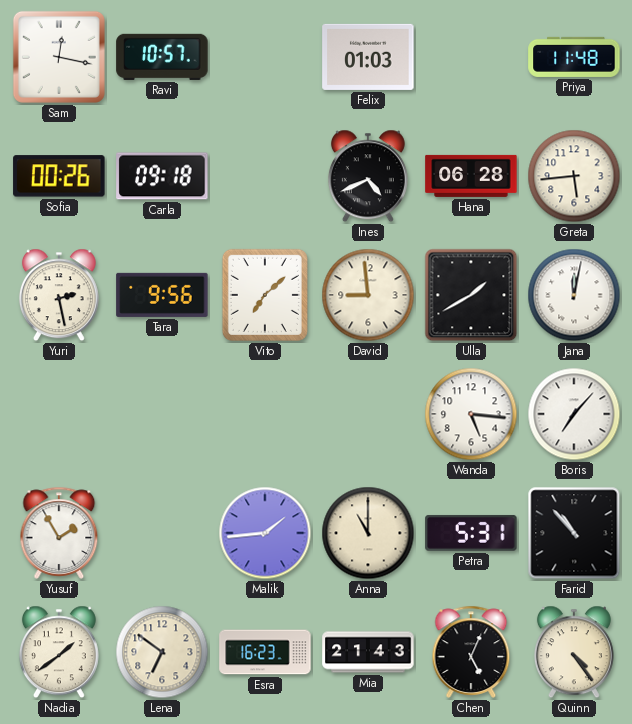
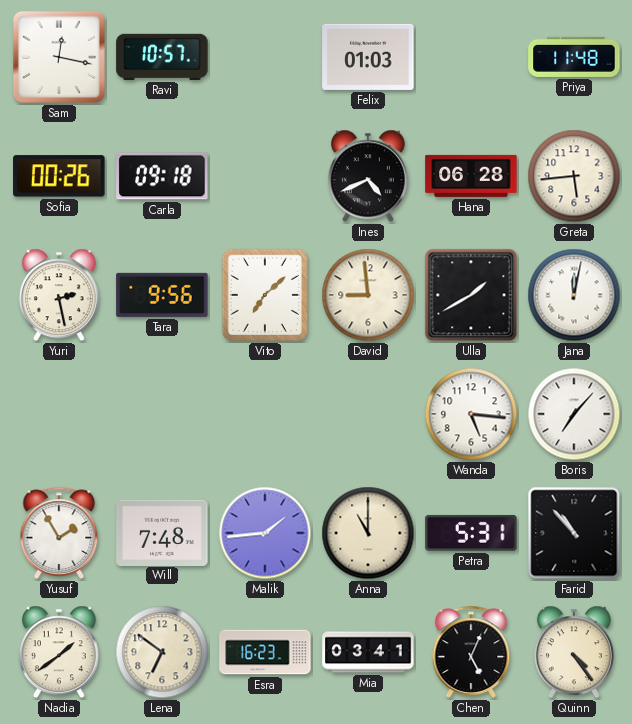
Will: none -> 7:48 (162, 532)
Mia: 21:43 -> 03:41 (368, 652)
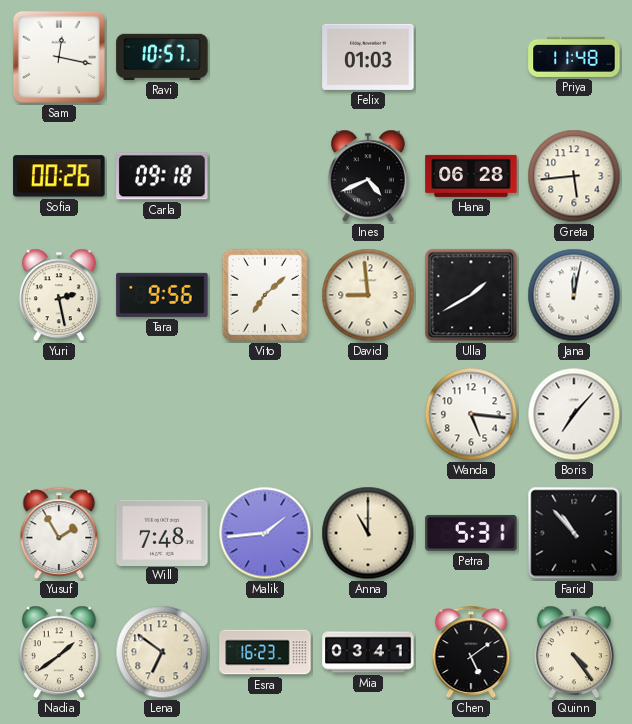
Chen: 5:04 -> 5:09 (471, 652)
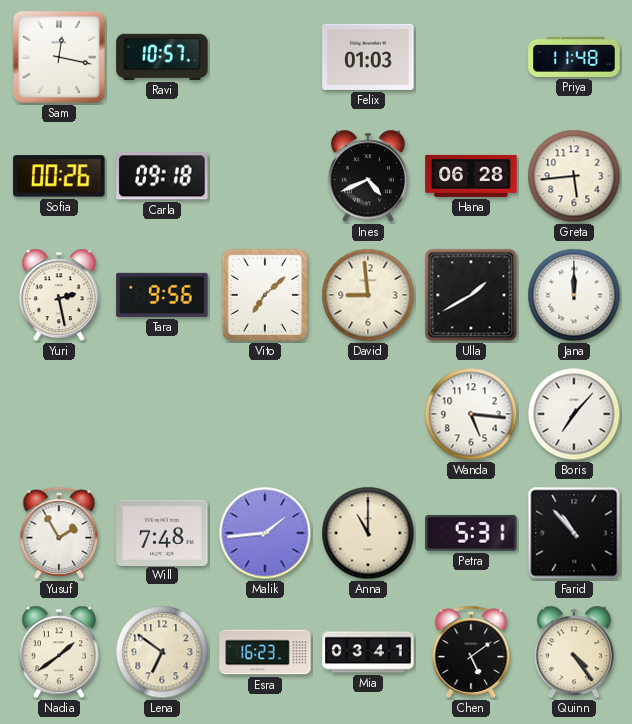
Jana: 12:02 -> 12:00 (574, 295)
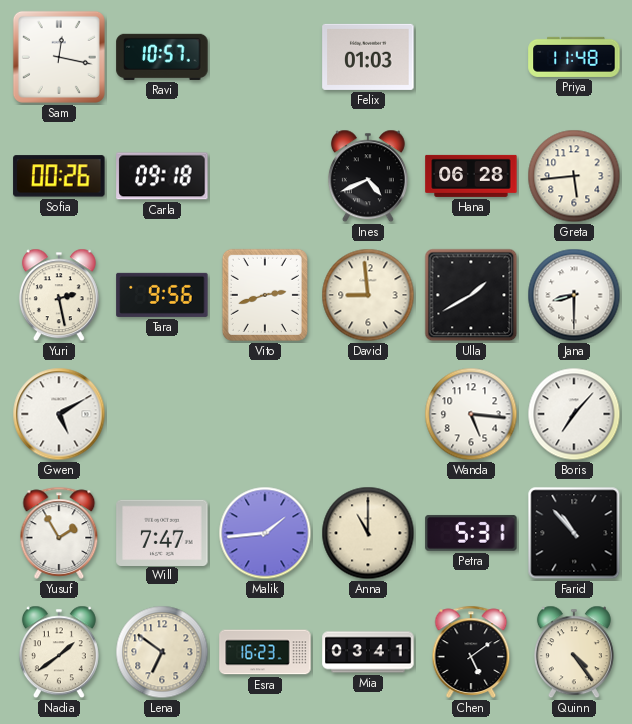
Vito: 7:08 -> 2:42 (265, 295)
Jana: 12:00 -> 8:30 (574, 295)
Gwen: none -> 5:10 (59, 414)
Will: 7:48 -> 7:47 (162, 532)
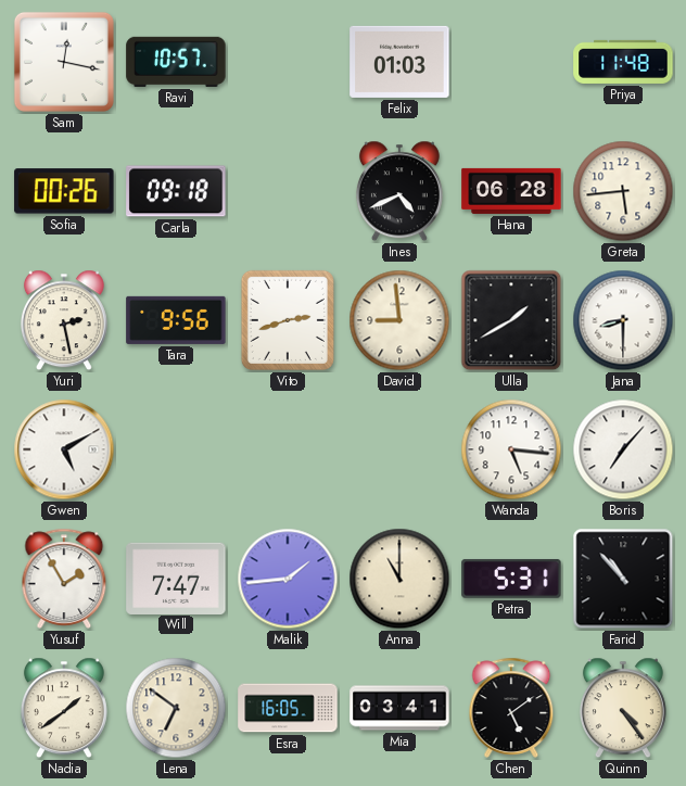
Esra: 16:23 -> 16:05 (288, 708)
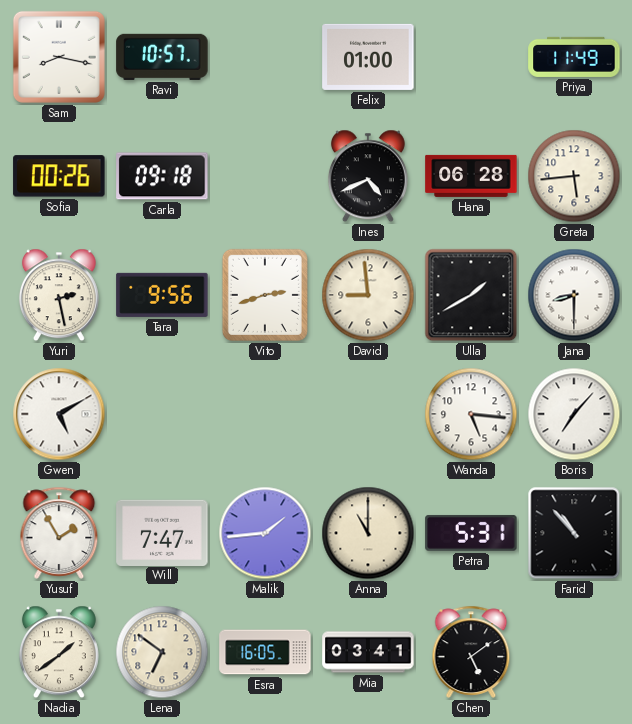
Sam: 12:17 -> 8:17 (59, 57)
Felix: 01:03 -> 01:00 (368, 57)
Priya: 11:48 -> 11:49 (574, 57)
Quinn: 4:24 -> none (623, 708)
